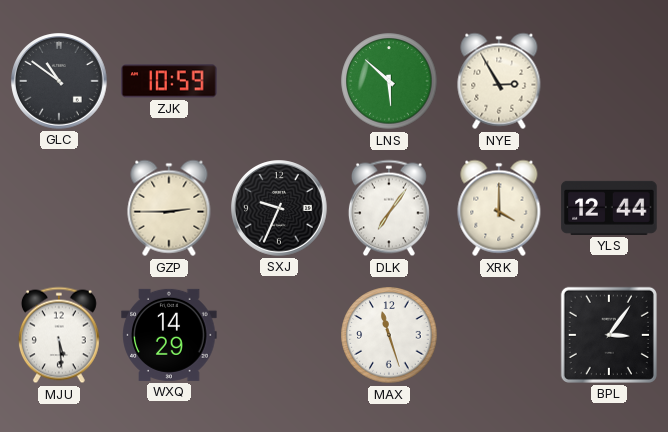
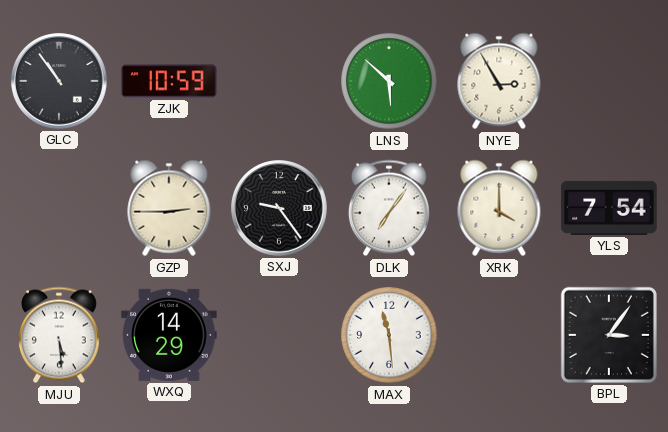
GLC: 10:51 -> 10:54 (59, 81)
SXJ: 9:34 -> 9:24 (279, 208)
YLS: 12:44 -> 7:54 (609, 208)
MAX: 11:27 -> 11:29 (389, 335)
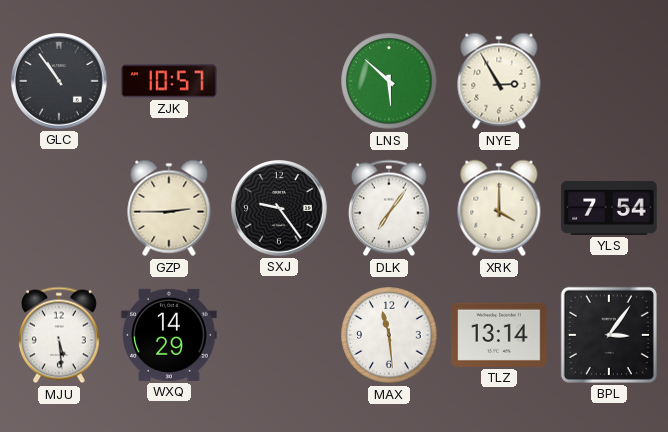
ZJK: 10:59 -> 10:57 (169, 81)
TLZ: none -> 13:14 (499, 335)
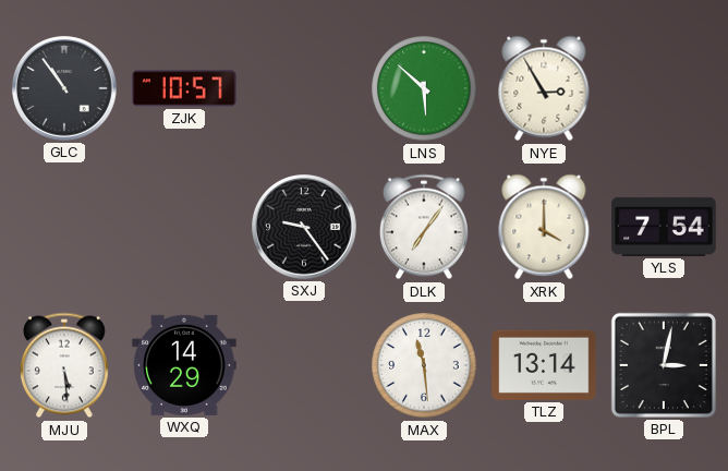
GZP: 2:45 -> none (169, 208)
BPL: 3:06 -> 3:02 (664, 365)
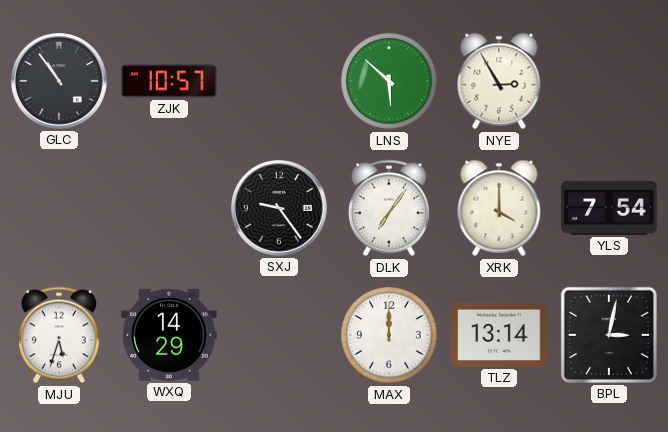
MJU: 5:29 -> 5:33 (59, 335)
MAX: 11:29 -> 12:00 (389, 335)
